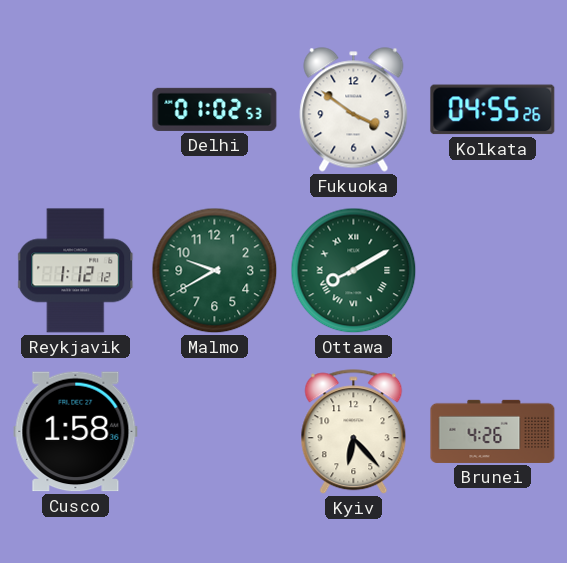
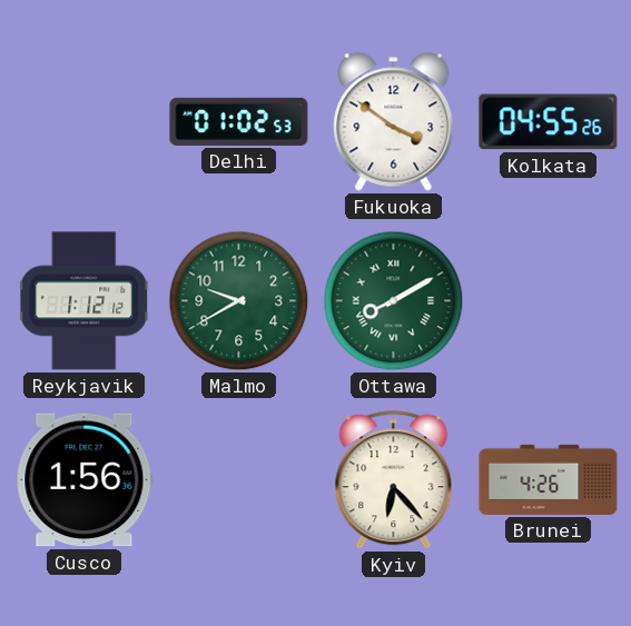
Cusco: 1:58 -> 1:56 (85, 480)
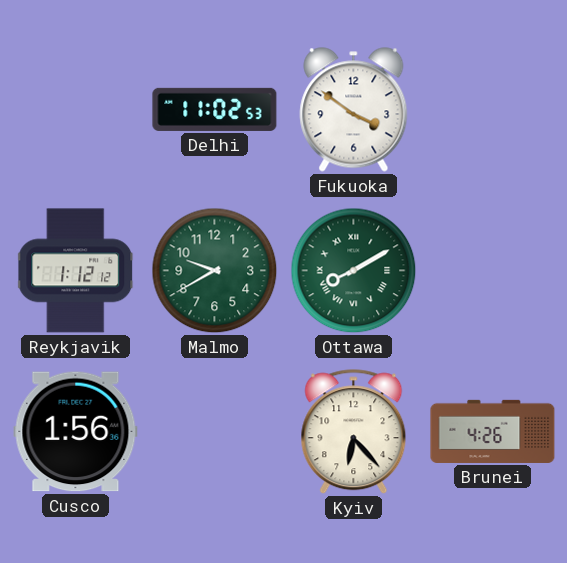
Delhi: 01:02 -> 11:02 (215, 109)
Kolkata: 04:55 -> none (549, 122)
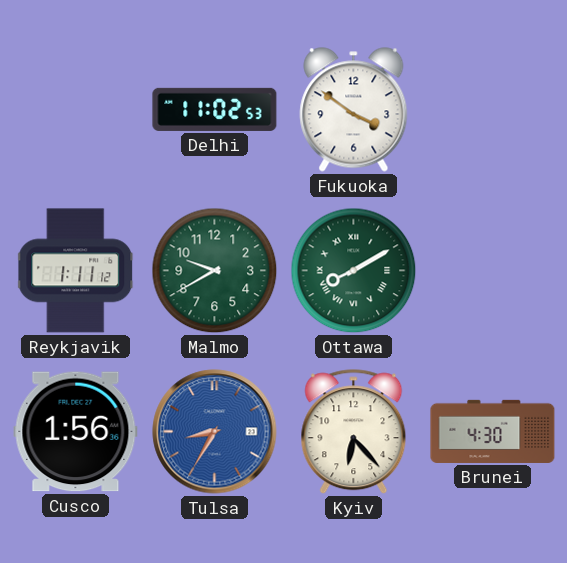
Reykjavik: 1:12 -> 1:11 (76, 271)
Tulsa: none -> 8:35 (215, 432)
Brunei: 4:26 -> 4:30 (493, 431)
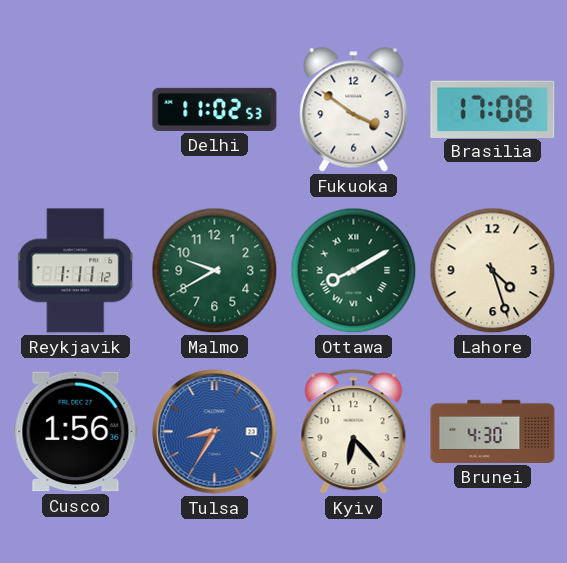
Brasilia: none -> 17:08 (493, 109)
Lahore: none -> 4:27 (493, 271)
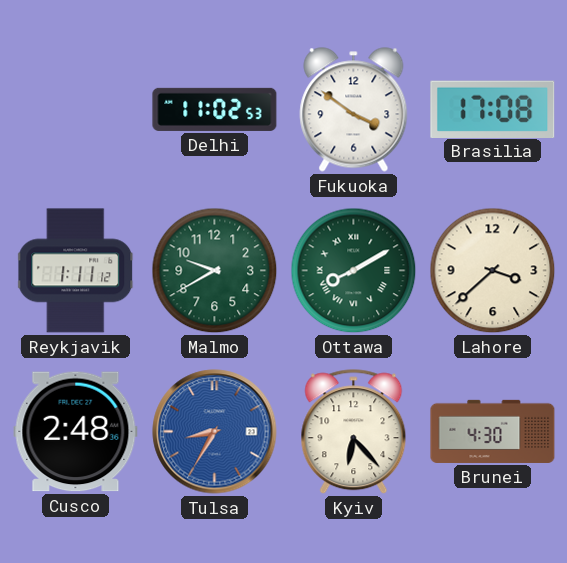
Lahore: 4:27 -> 3:38 (493, 271)
Cusco: 1:56 -> 2:48 (76, 432)
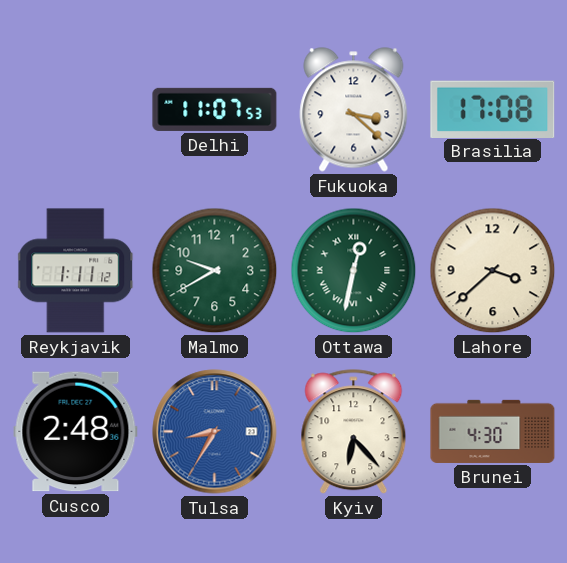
Delhi: 11:02 -> 11:07 (215, 109)
Fukuoka: 3:51 -> 3:22 (354, 110)
Ottawa: 8:10 -> 12:32 (354, 271)
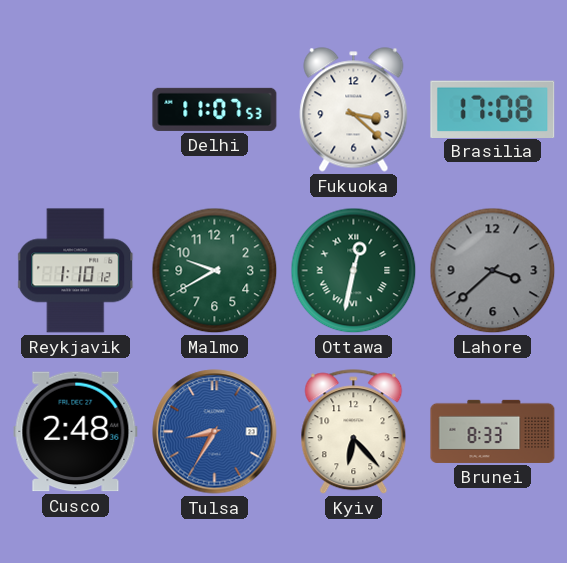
Reykjavik: 1:11 -> 1:10 (76, 271)
Lahore dial: cream -> grey (493, 271)
Brunei: 4:30 -> 8:33 (493, 431)
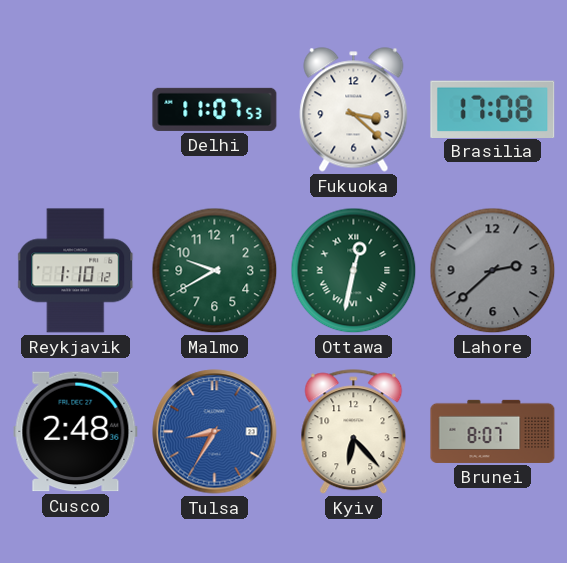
Lahore: 3:38 -> 2:38 (493, 271)
Brunei: 8:33 -> 8:07 (493, 431)
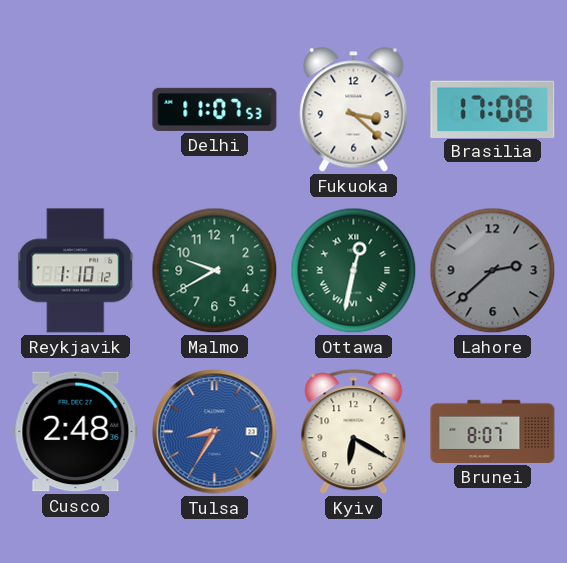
Kyiv: 6:23 -> 6:20 (354, 432)
